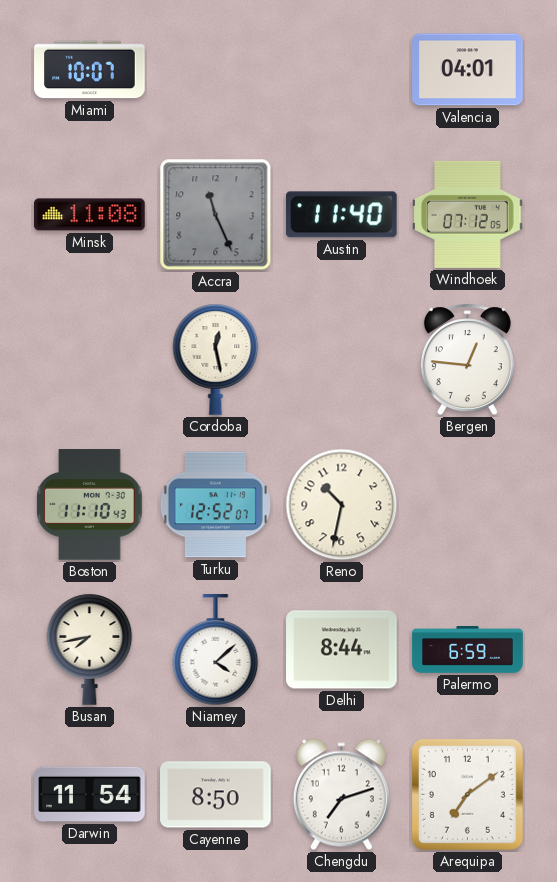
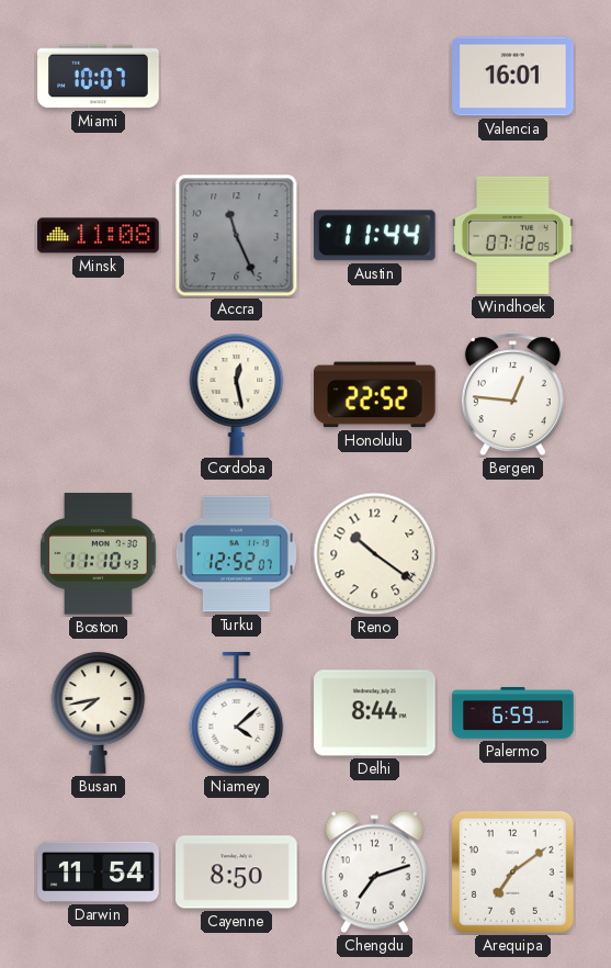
Valencia: 04:01 -> 16:01 (513, 77)
Austin: 11:40 -> 11:44 (374, 236)
Honolulu: none -> 22:52 (375, 395)
Reno: 10:32 -> 10:21 (375, 554)
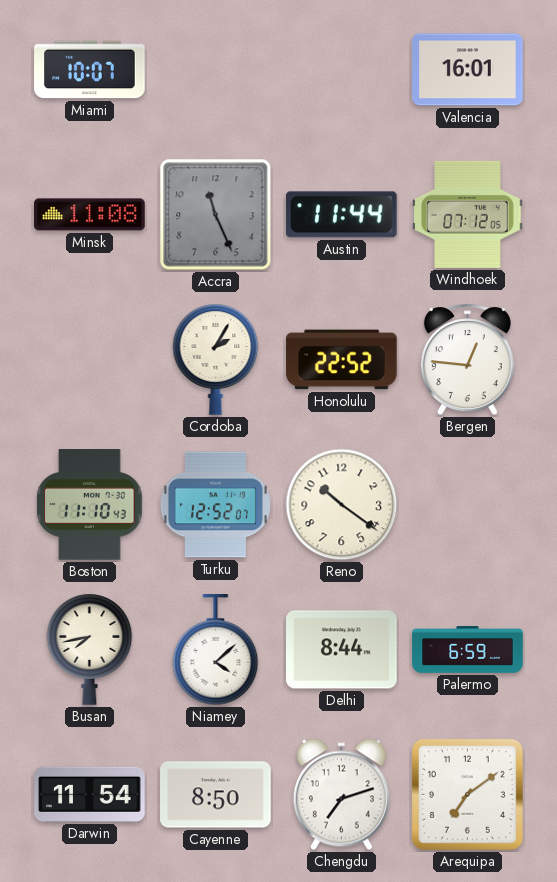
Cordoba: 12:28 -> 2:05 (216, 359)
